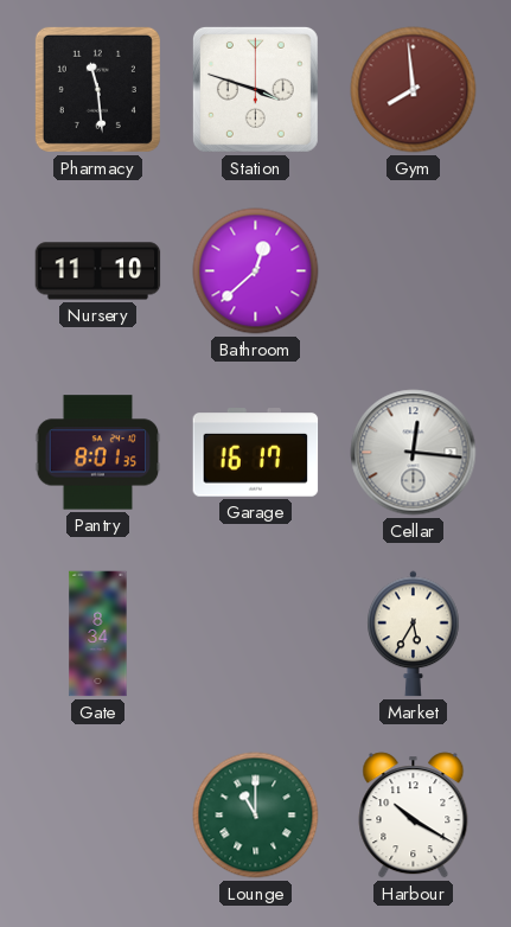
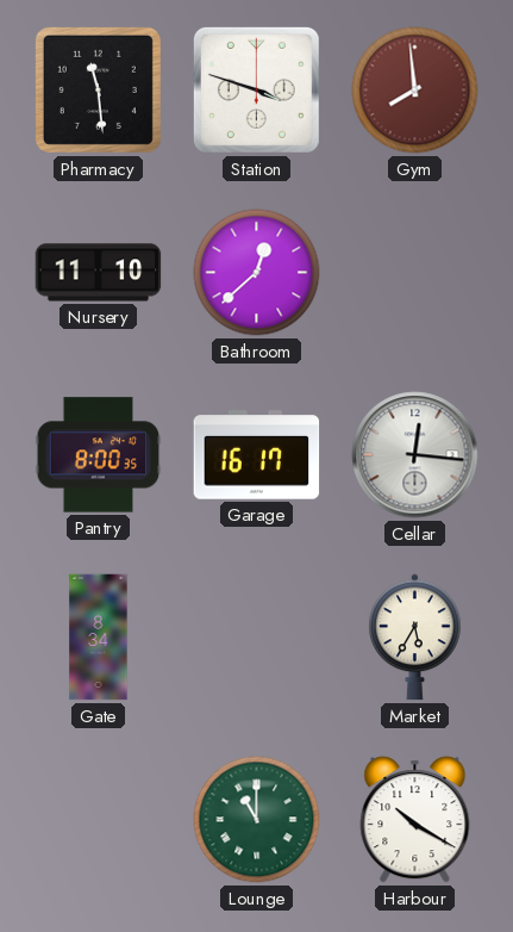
Pantry: 8:01 -> 8:00 (99, 455)
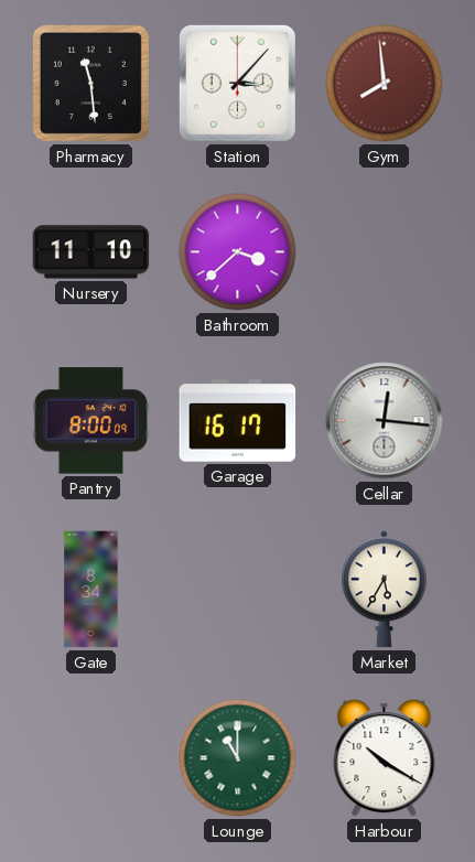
Station: 3:48 -> 3:07 (237, 83)
Bathroom: 12:38 -> 3:38 (238, 252)
Pantry: 8:00:35 -> 8:00:09 (91, 421)
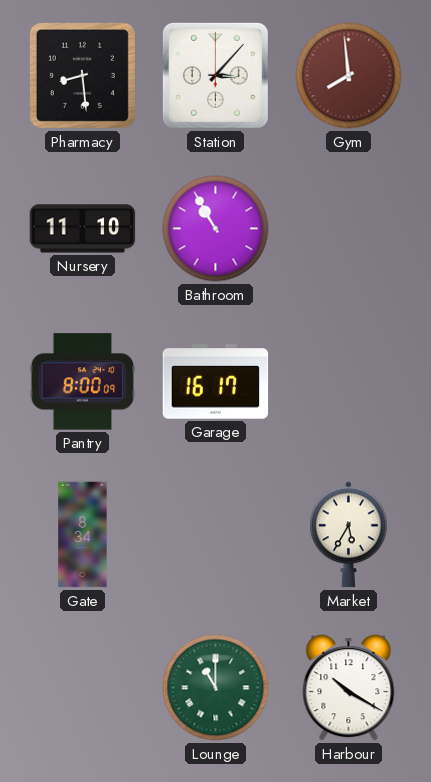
Pharmacy: 11:29 -> 8:29 (82, 75)
Bathroom: 3:38 -> 10:55 (216, 229)
Cellar: 12:16 -> none (385, 421)
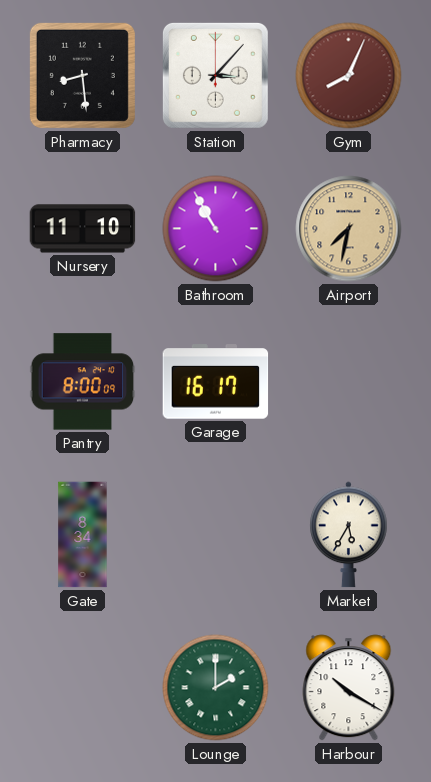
Gym: 7:59 -> 8:04 (349, 76)
Airport: none -> 7:32 (349, 229)
Lounge: 11:00 -> 2:00 (216, 688)
